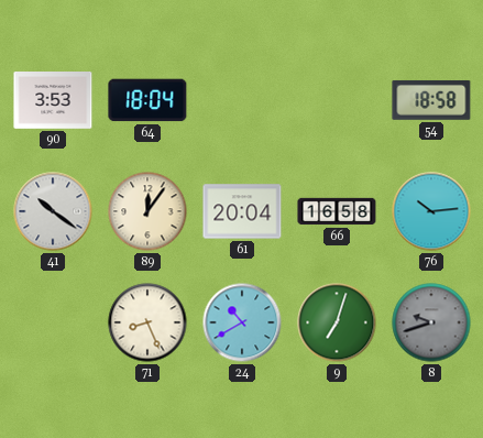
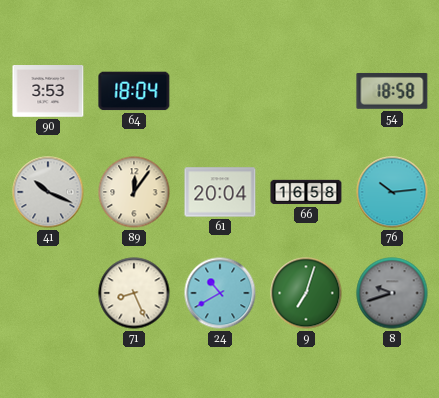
41: 10:21 -> 10:19 (48, 192)
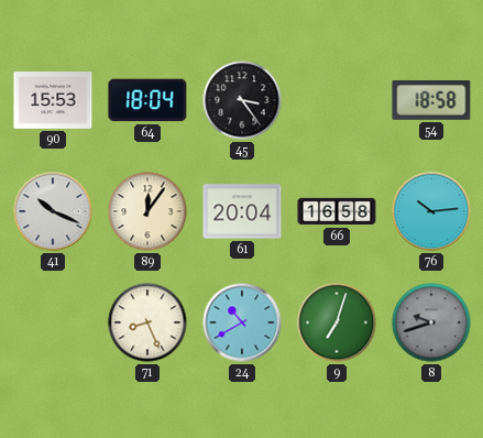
90: 3:53 -> 15:53 (53, 100)
45: none -> 3:24 (242, 100)
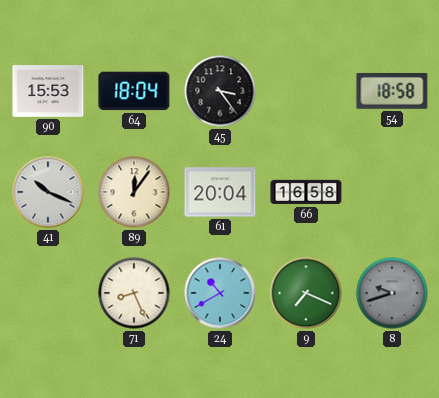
76: 10:14 -> none (431, 211)
9: 7:03 -> 7:19 (306, 293)
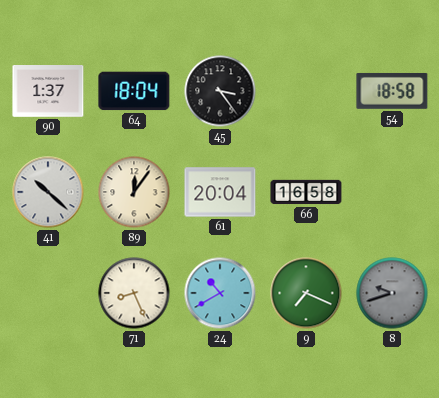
90: 15:53 -> 1:37 (48, 91)
41: 10:19 -> 10:22 (48, 192)
